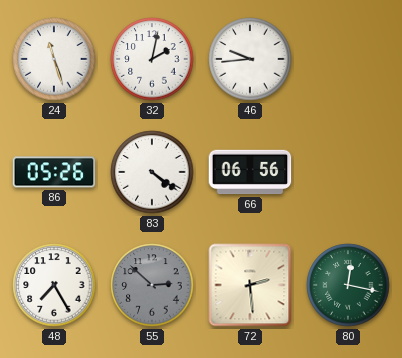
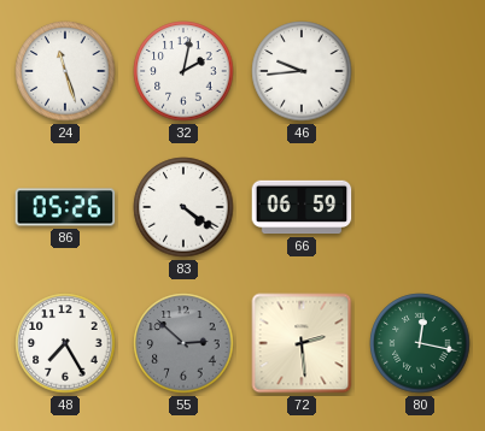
66: 06:56 -> 06:59 (302, 207)
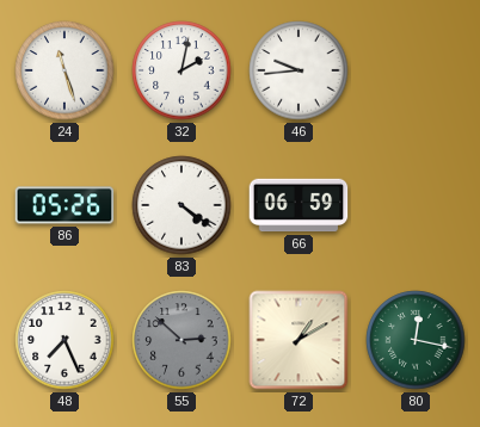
48: 7:25 -> 7:26 (64, 340)
72: 2:29 -> 1:10 (299, 340)
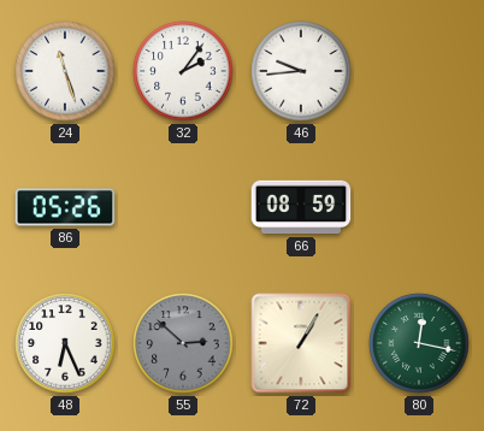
32: 2:02 -> 2:06 (183, 71)
83: 4:21 -> none (181, 205)
66: 06:59 -> 08:59 (301, 207)
48: 7:26 -> 6:26 (65, 343)
72: 1:10 -> 1:05 (301, 343)
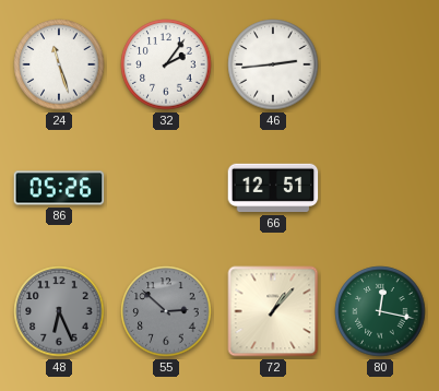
46: 9:44 -> 2:44 (273, 64)
66: 08:59 -> 12:51 (273, 188)
48 dial: white -> grey (59, 311)
72: 1:05 -> 1:07 (273, 311)
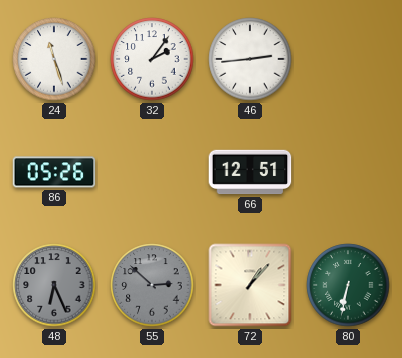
80: 12:17 -> 6:32 (348, 285)
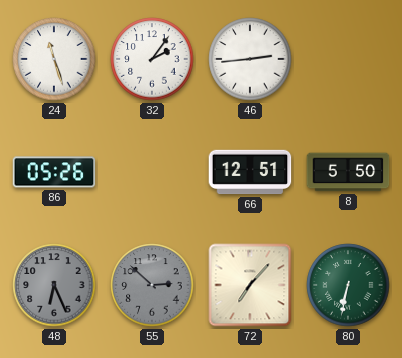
8: none -> 5:50 (348, 172)
72: 1:07 -> 7:07 (250, 285)
